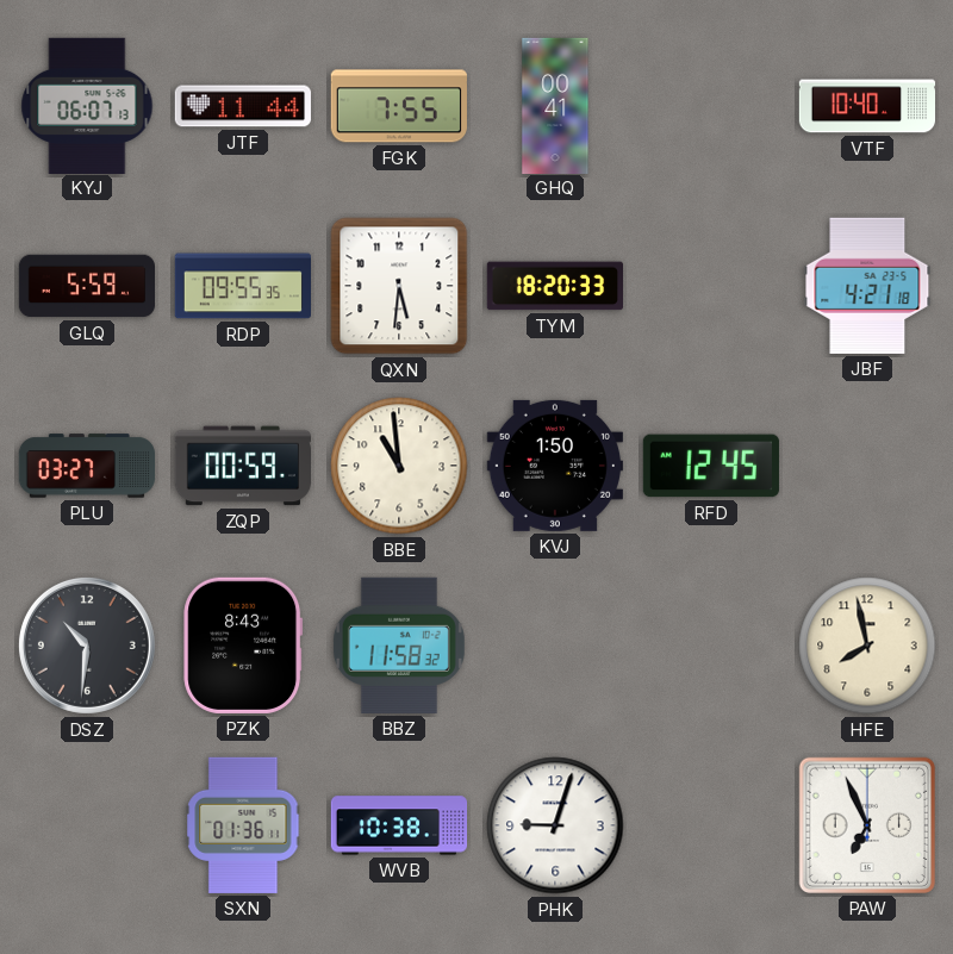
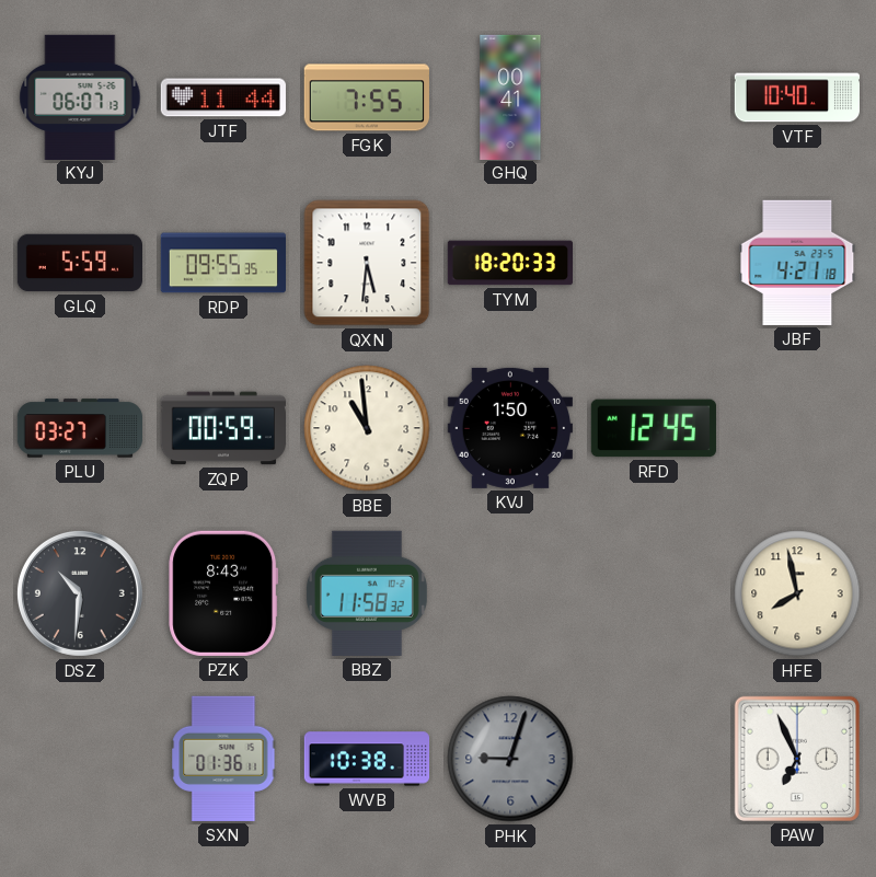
PHK dial: white -> grey (510, 759)
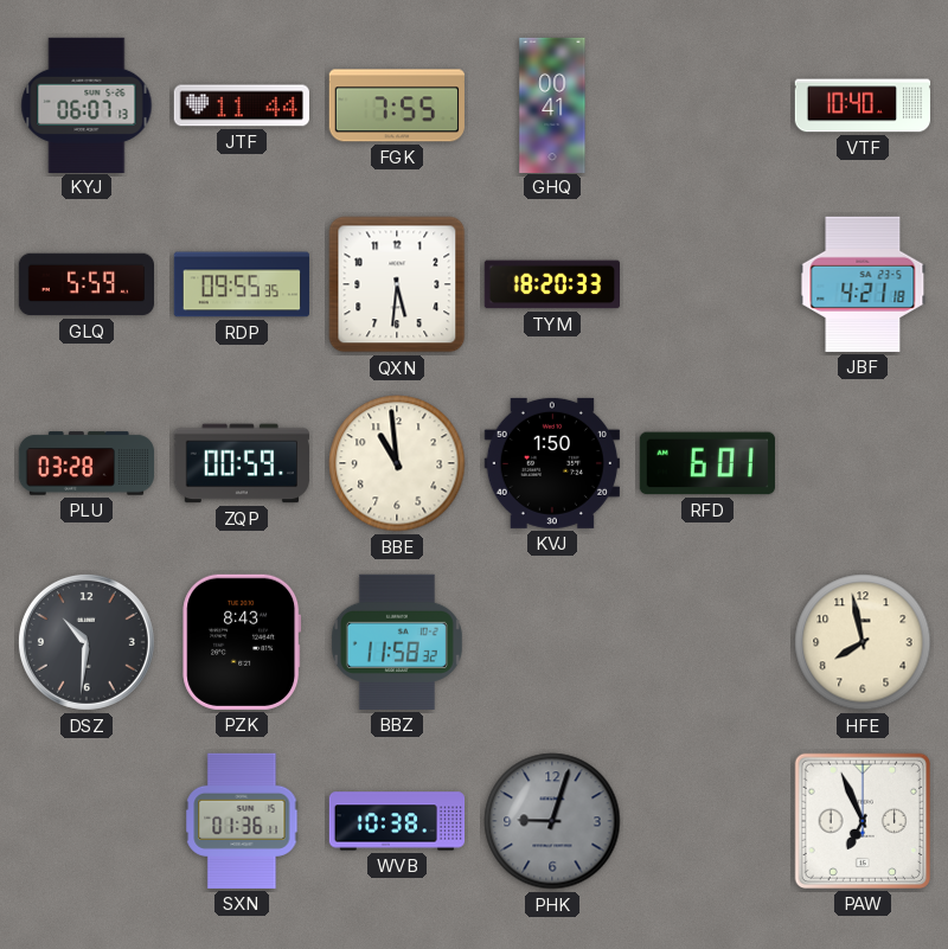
PLU: 03:27 -> 03:28 (87, 463)
RFD: 12:45 -> 6:01 (707, 463)
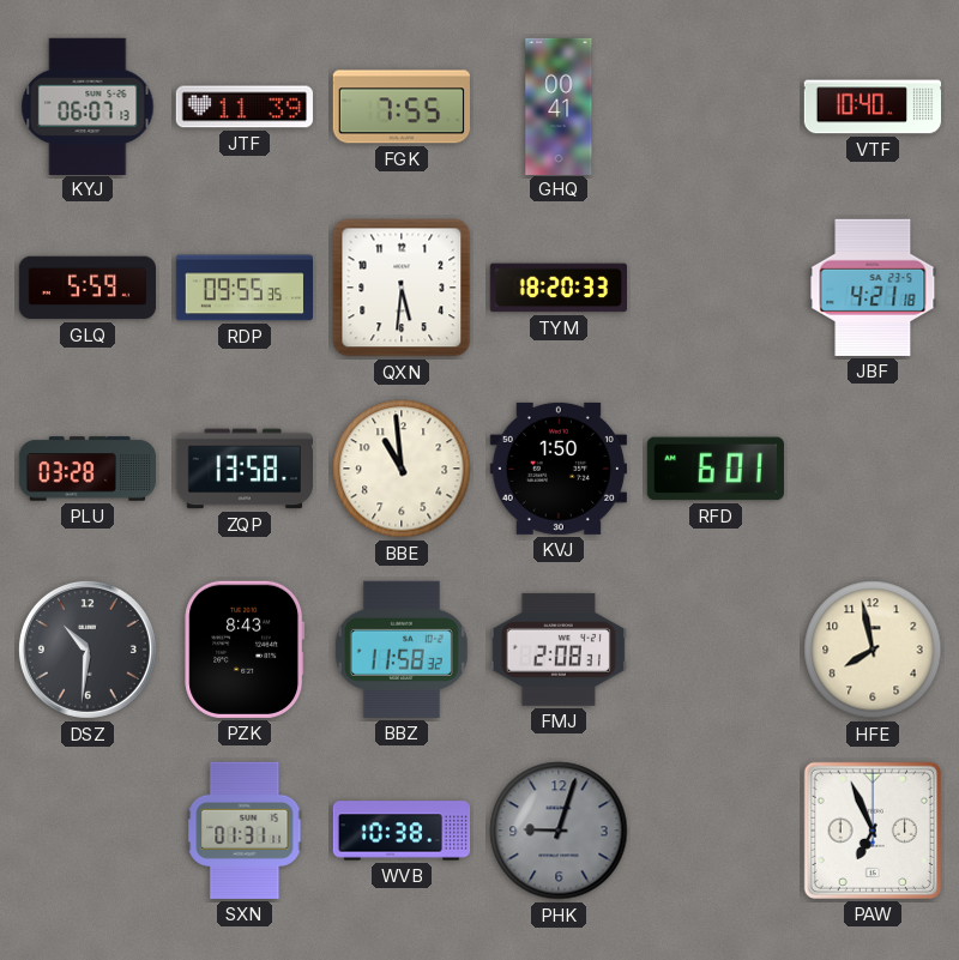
JTF: 11:44 -> 11:39 (245, 107)
ZQP: 00:59 -> 13:58 (243, 469)
FMJ: none -> 2:08 (559, 650)
SXN: 01:36 -> 01:31 (245, 831)
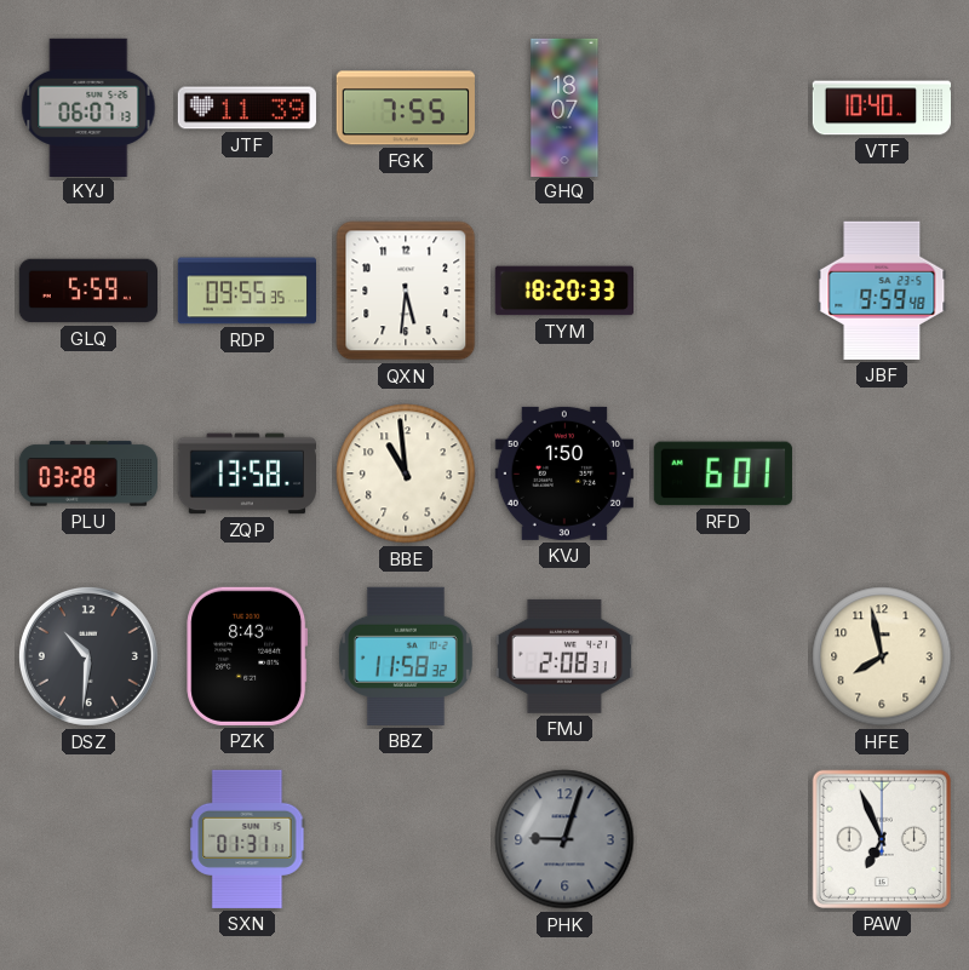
GHQ: 00:41 -> 18:07 (564, 107)
JBF: 4:21 -> 9:59 (882, 291)
WVB: 10:38 -> none (402, 831)
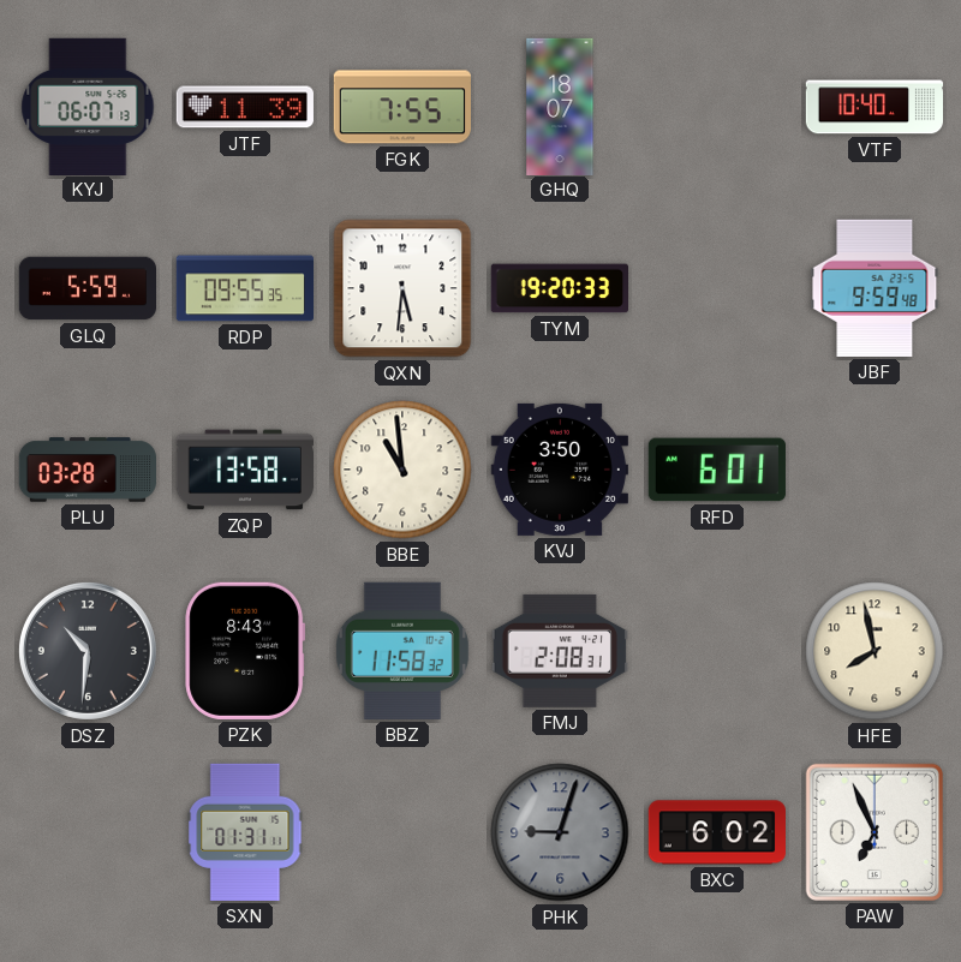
TYM: 18:20 -> 19:20 (559, 288)
KVJ: 1:50 -> 3:50 (560, 470)
BXC: none -> 6:02 (716, 832)
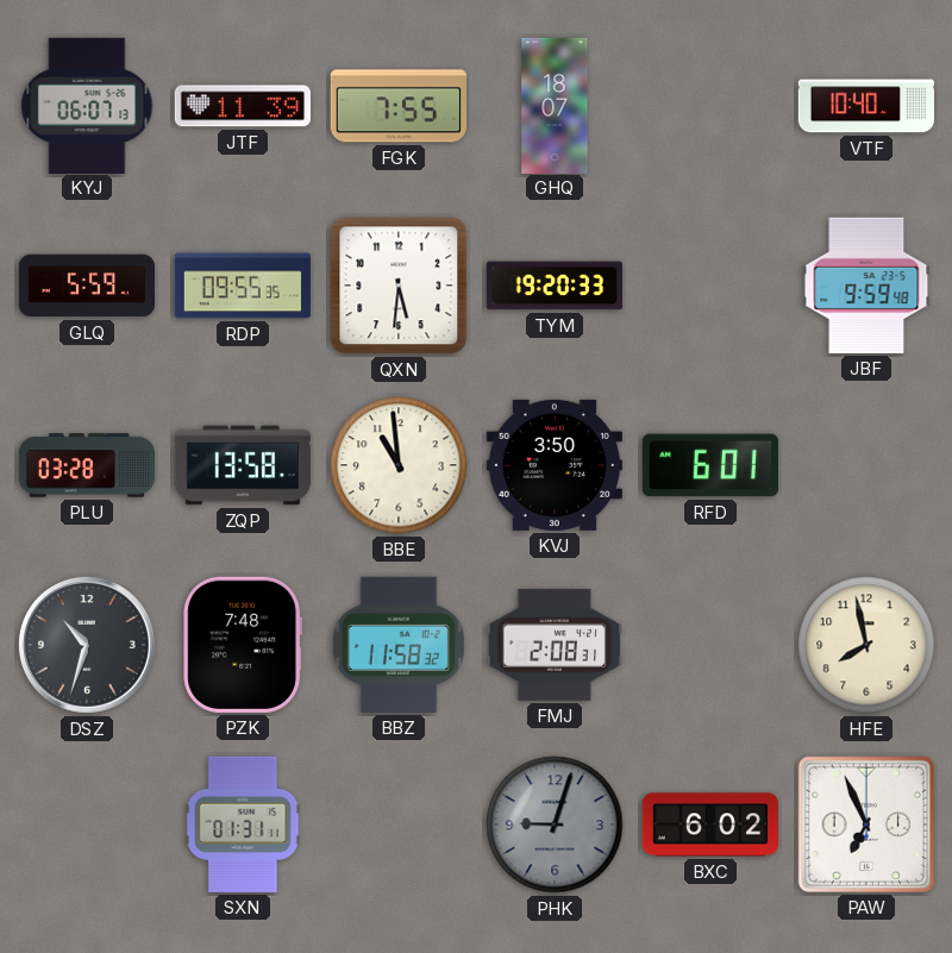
DSZ: 10:31 -> 10:33 (87, 645)
PZK: 8:43 -> 7:48 (243, 645)
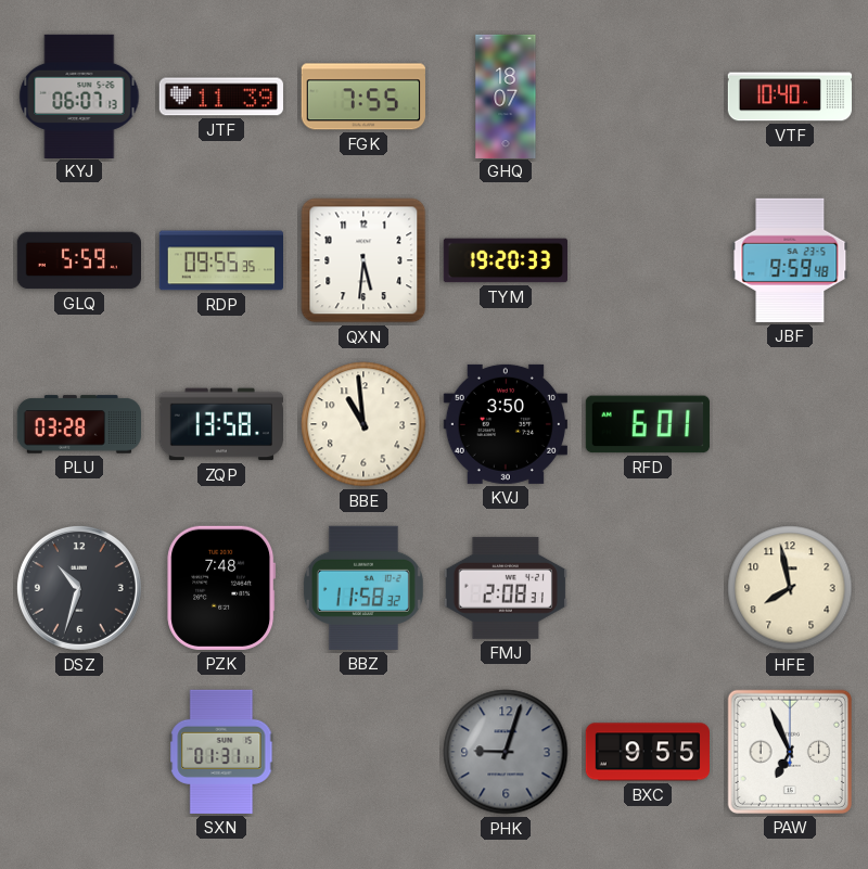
BXC: 6:02 -> 9:55 (647, 752)
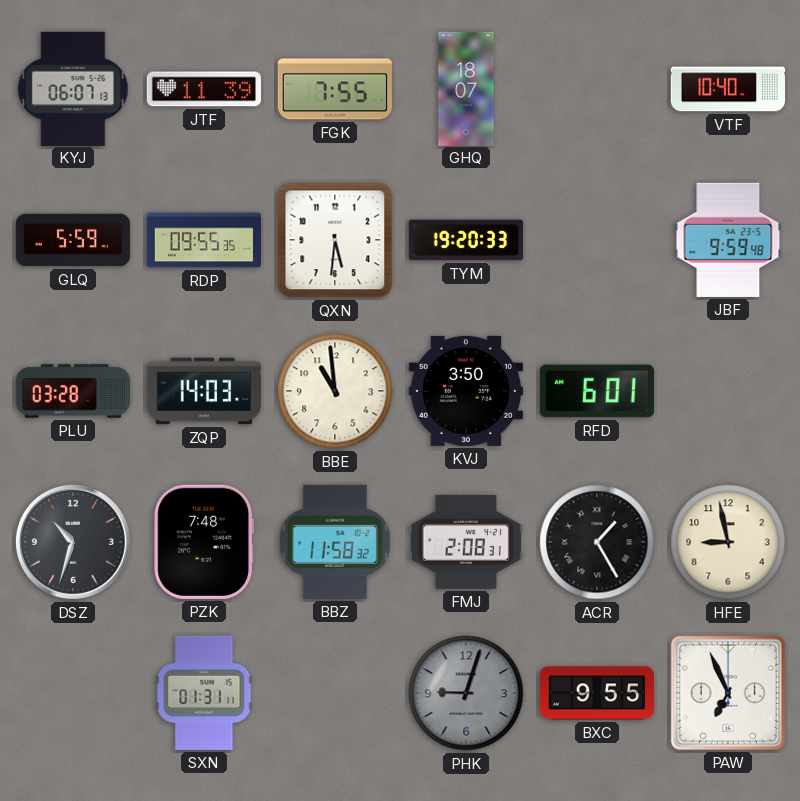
ZQP: 13:58 -> 14:03 (203, 391)
ACR: none -> 1:25 (597, 542)
HFE: 7:58 -> 8:58 (728, 542)
